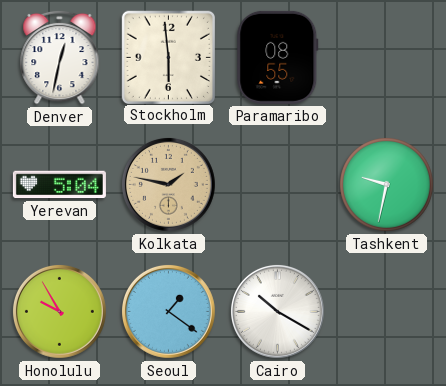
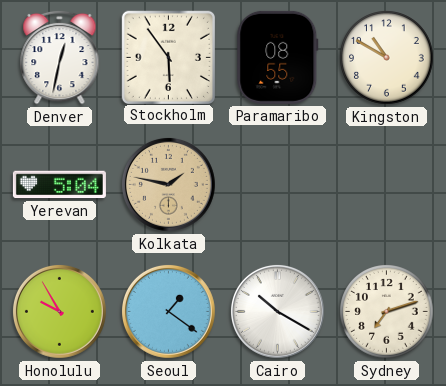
Stockholm: 5:59 -> 5:54 (168, 57)
Kingston: none -> 10:50 (387, 58)
Tashkent: 9:32 -> none (387, 185)
Sydney: none -> 7:12 (387, 312)
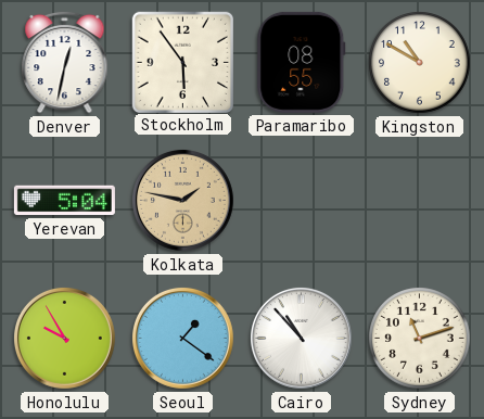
Cairo: 10:20 -> 10:53 (301, 338)
Sydney: 7:12 -> 11:12 (420, 339)
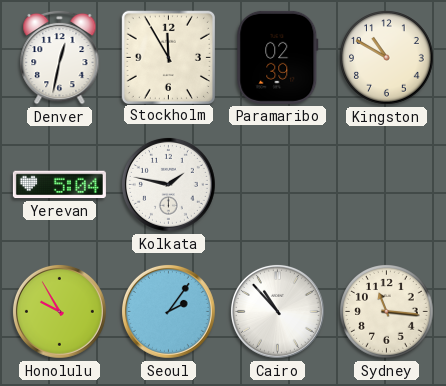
Stockholm: 5:54 -> 11:55 (168, 57)
Paramaribo: 08:55 -> 02:39 (278, 57)
Kolkata dial: champagne -> white (168, 184)
Seoul: 1:21 -> 2:06 (168, 311)
Sydney: 11:12 -> 11:16 (387, 312)
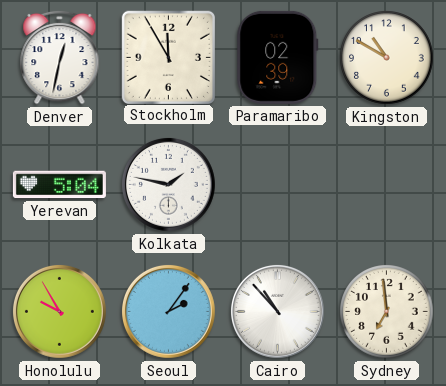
Sydney: 11:16 -> 6:59 (387, 312)
